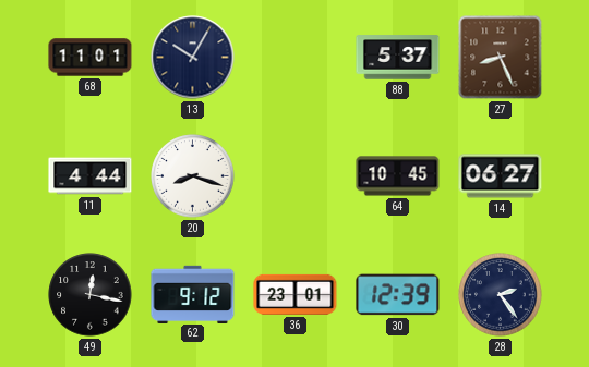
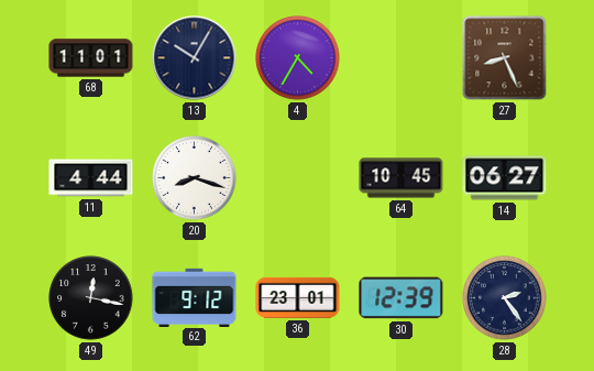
4: none -> 4:35 (298, 58)
88: 5:37 -> none (398, 58)
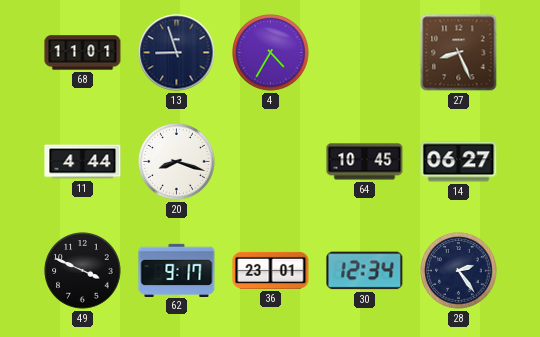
13: 10:05 -> 8:57 (177, 53)
49: 12:17 -> 3:49 (83, 271)
62: 9:12 -> 9:17 (177, 270)
30: 12:39 -> 12:34 (365, 271)
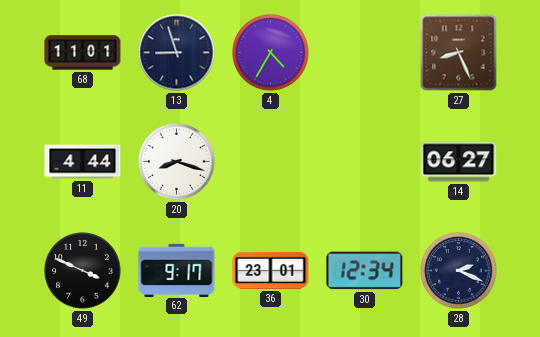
64: 10:45 -> none (365, 162)
28: 2:24 -> 2:19 (459, 271)
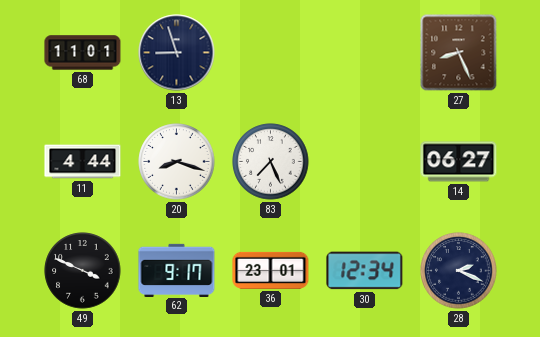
4: 4:35 -> none (271, 53)
83: none -> 7:26 (271, 162)
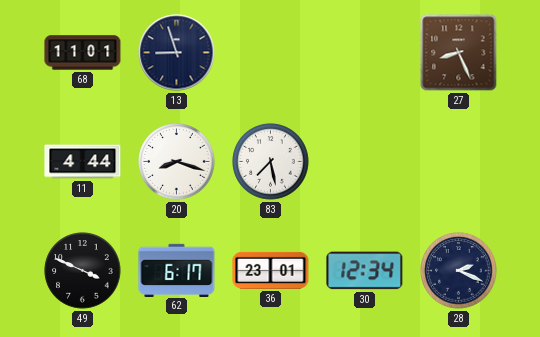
83: 7:26 -> 7:28 (271, 162)
14: 06:27 -> none (459, 162)
62: 9:17 -> 6:17 (177, 270)
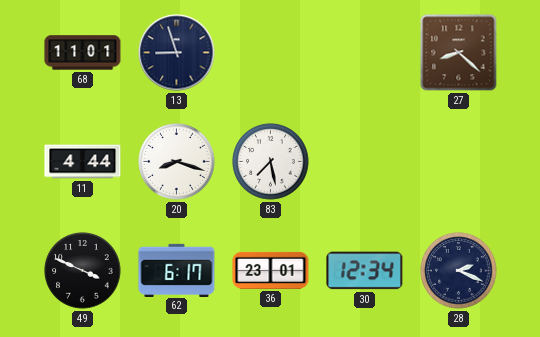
27: 8:26 -> 8:22 (459, 53)
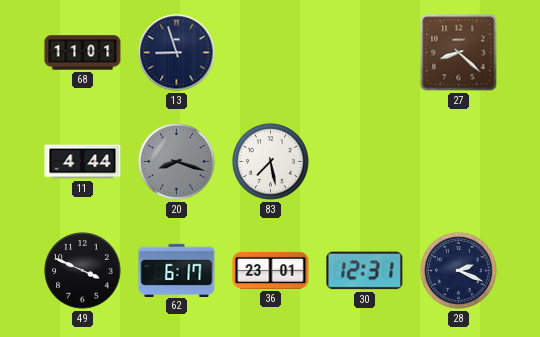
20 dial: white -> grey (177, 162)
30: 12:34 -> 12:31 (365, 271)
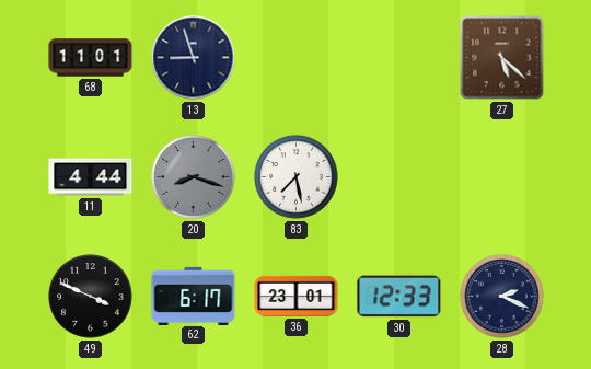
27: 8:22 -> 5:22 (502, 58)
30: 12:31 -> 12:33 (399, 297)
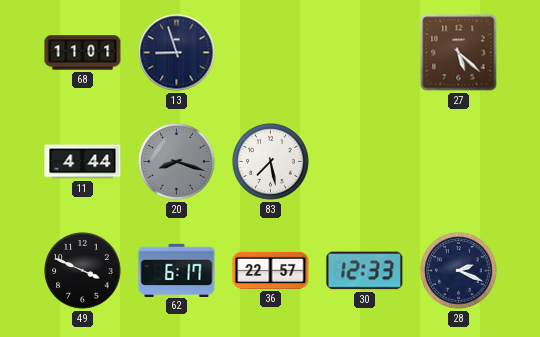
36: 23:01 -> 22:57 (271, 270)
